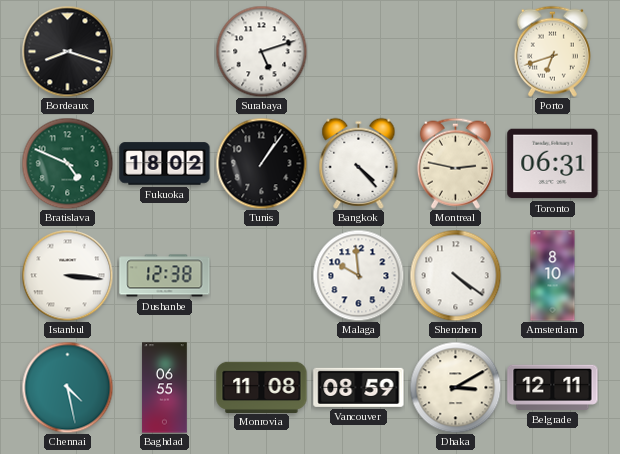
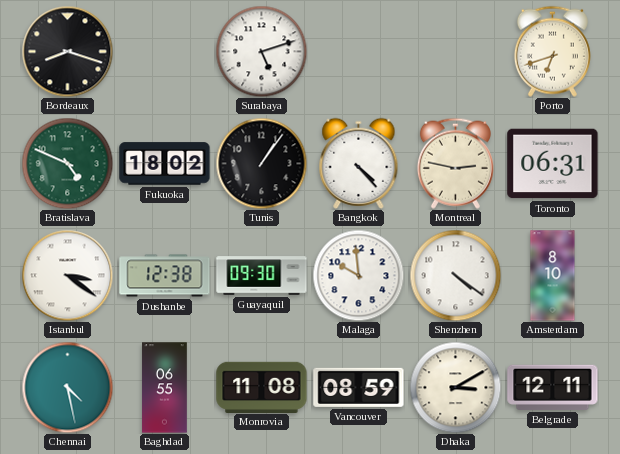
Istanbul: 3:16 -> 3:21 (67, 275)
Guayaquil: none -> 09:30 (262, 276)
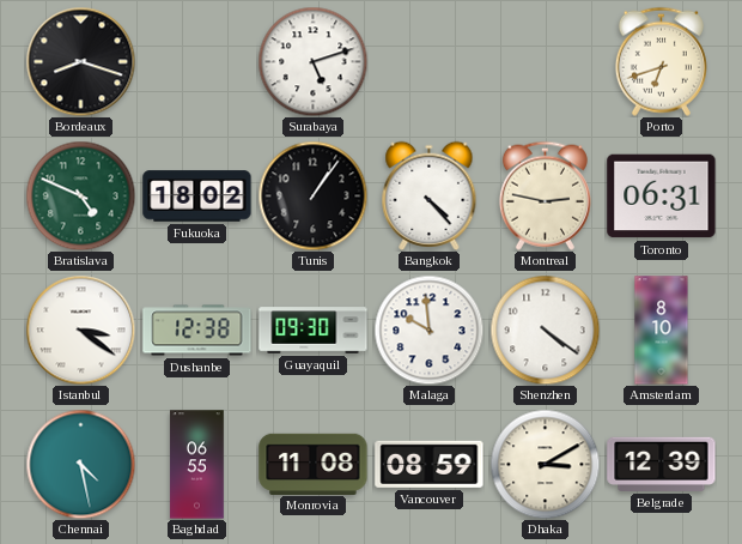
Belgrade: 12:11 -> 12:39 (662, 464)
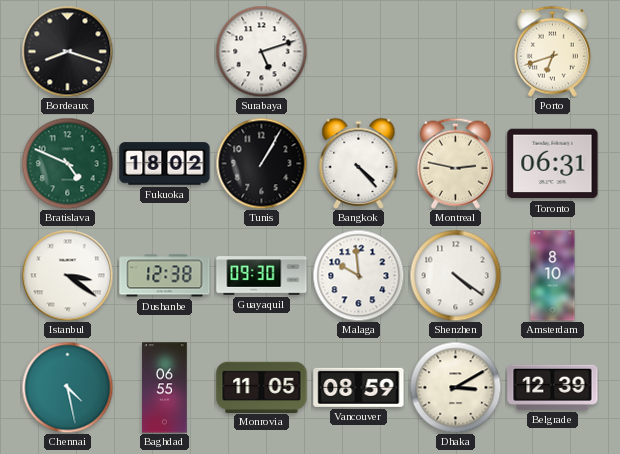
Tunis: 1:06 -> 1:05 (261, 163)
Monrovia: 11:08 -> 11:05 (262, 387)
